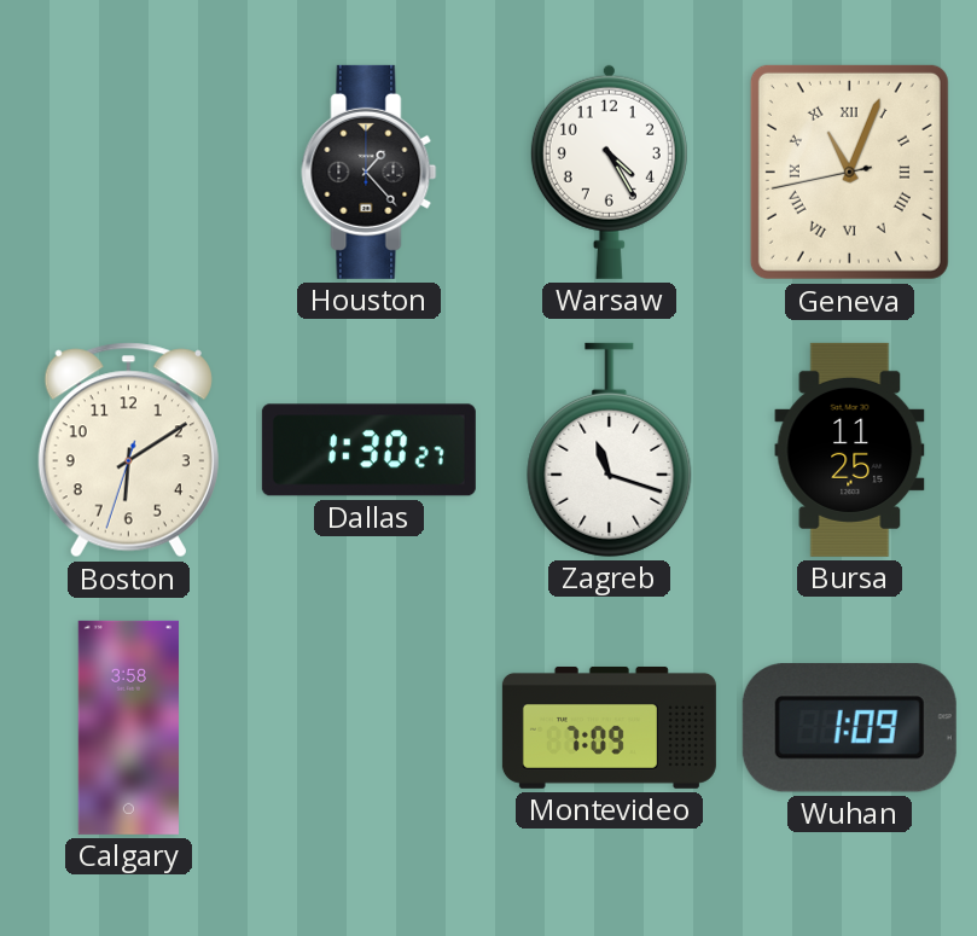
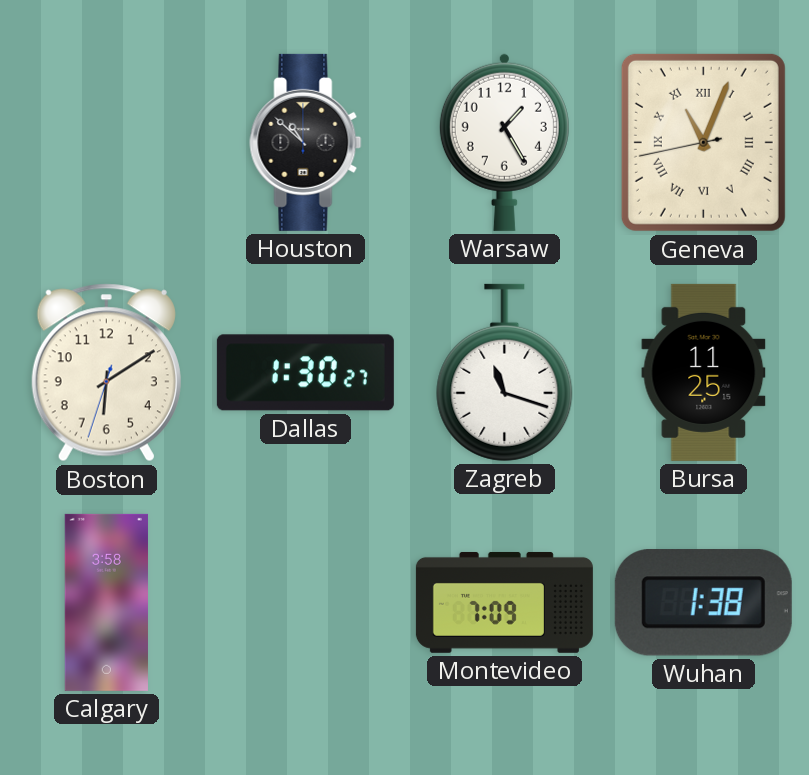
Houston: 1:23 -> 10:52 (306, 142)
Warsaw: 4:25 -> 1:25 (504, 142)
Wuhan: 1:09 -> 1:38 (703, 603)
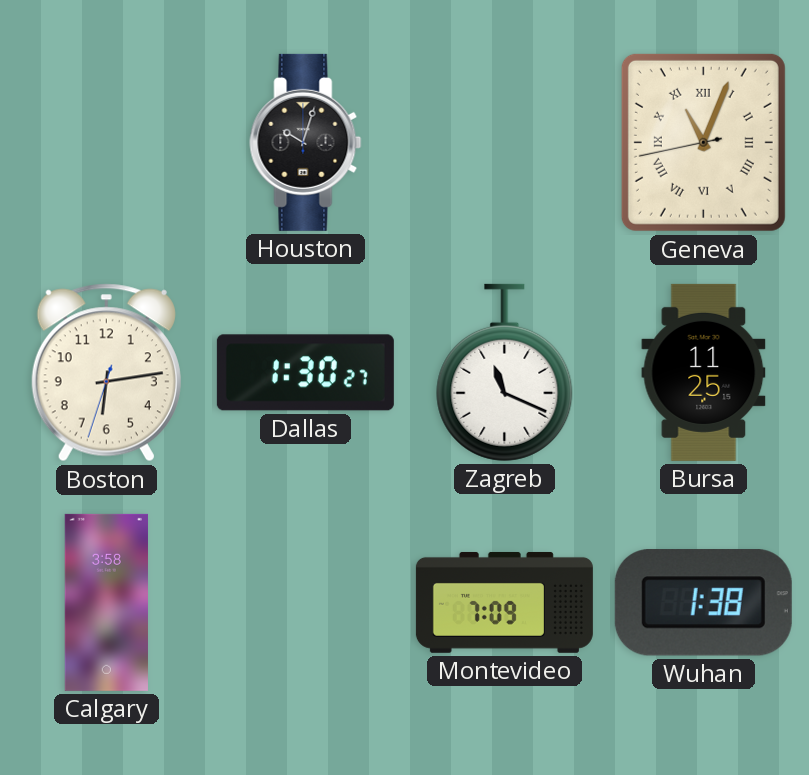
Houston: 10:52 -> 10:03 (306, 142)
Warsaw: 1:25 -> none (504, 142)
Boston: 6:09 -> 6:13 (106, 373)
Zagreb: 11:18 -> 11:19 (505, 372)
